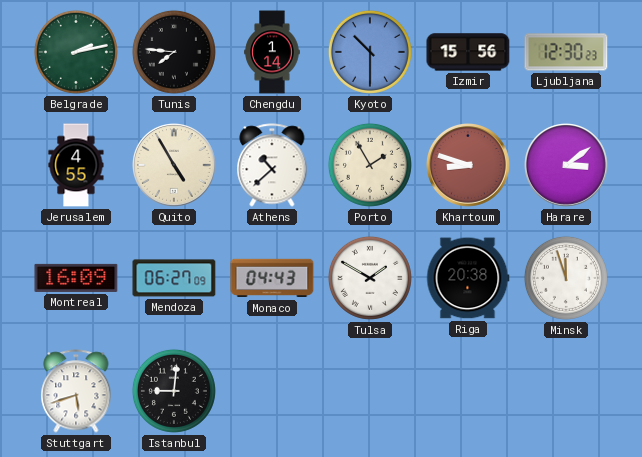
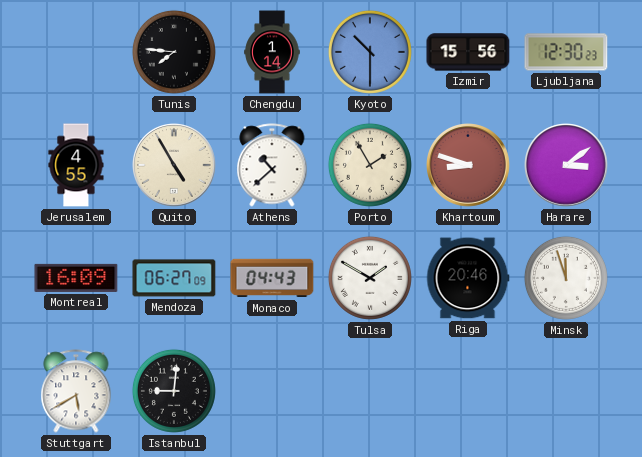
Belgrade: 2:13 -> none (76, 52)
Riga: 20:38 -> 20:46 (468, 278)
Stuttgart: 5:42 -> 5:40 (76, 391)
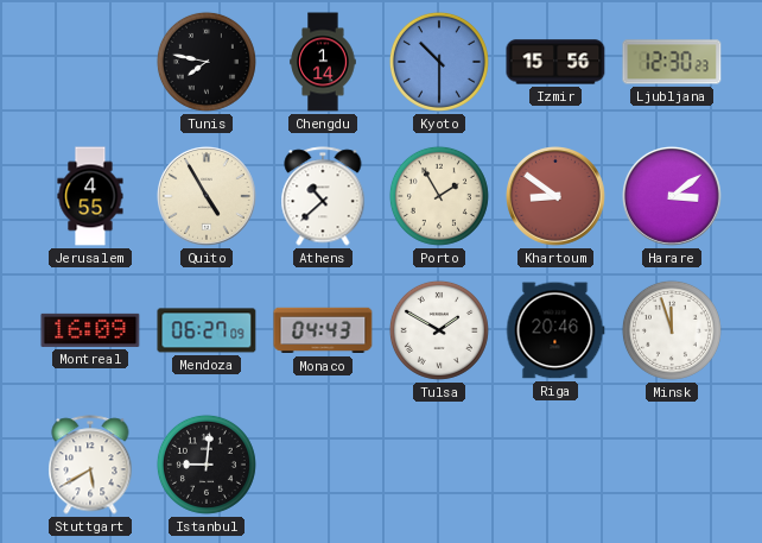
Tunis: 7:46 -> 7:47 (207, 62)
Khartoum: 8:48 -> 8:51 (557, 197)
